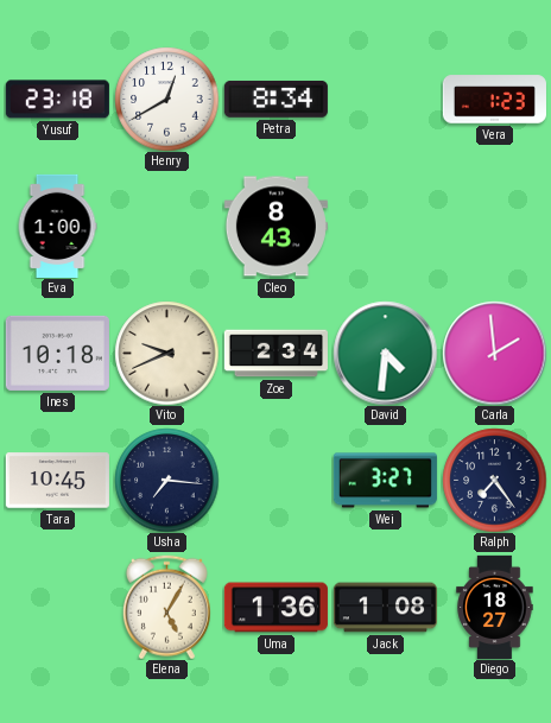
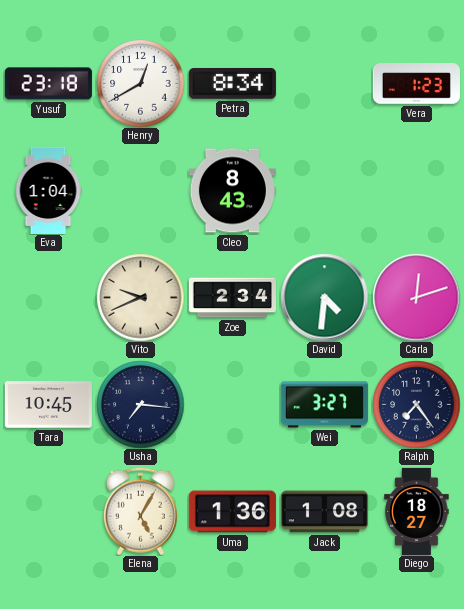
Eva: 1:00 -> 1:04 (48, 190)
Ines: 10:18 -> none (57, 353)
Carla: 1:59 -> 12:12 (416, 297)
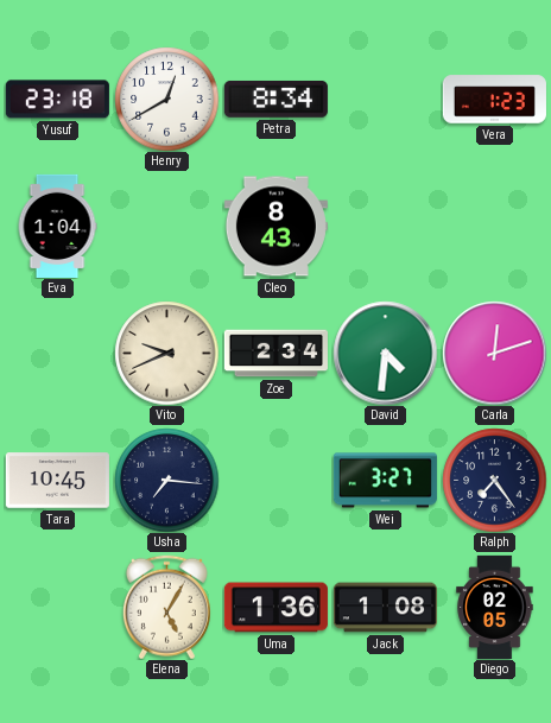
Diego: 18:27 -> 02:05 (495, 607)
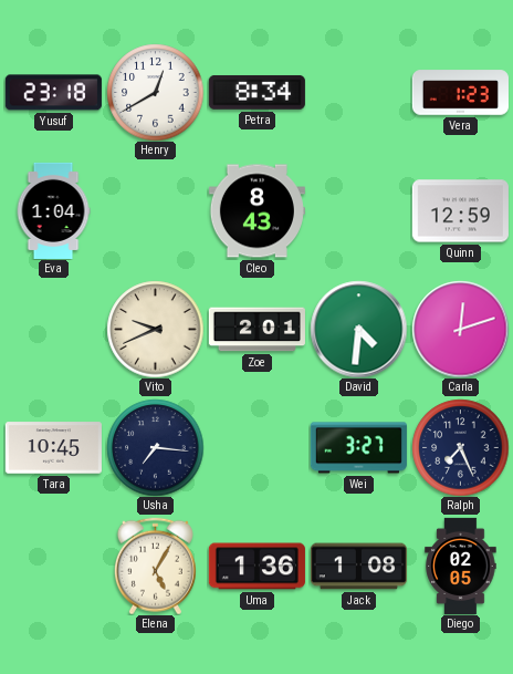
Quinn: none -> 12:59 (460, 211)
Zoe: 2:34 -> 2:01 (256, 330)
Ralph: 7:24 -> 7:26 (460, 447)
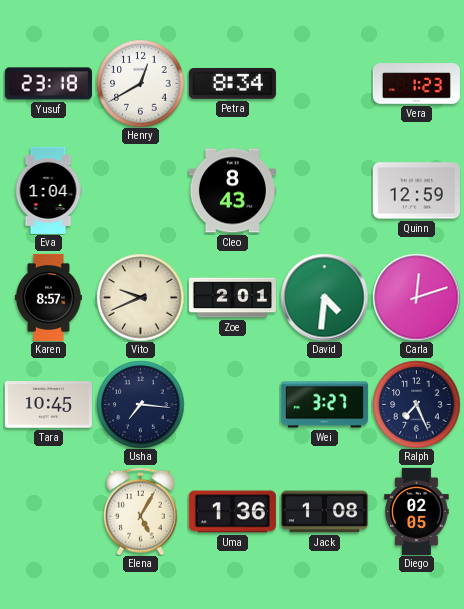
Karen: none -> 8:57 (48, 297)
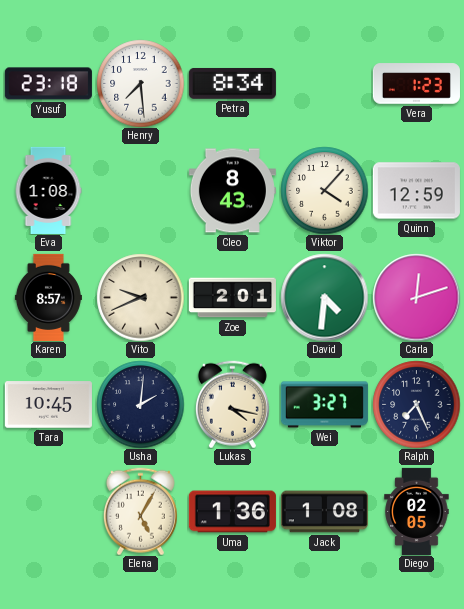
Henry: 12:40 -> 7:29 (140, 83)
Eva: 1:04 -> 1:08 (48, 190)
Viktor: none -> 4:07 (324, 190)
Usha: 7:16 -> 2:01 (140, 404)
Lukas: none -> 4:17 (232, 404)
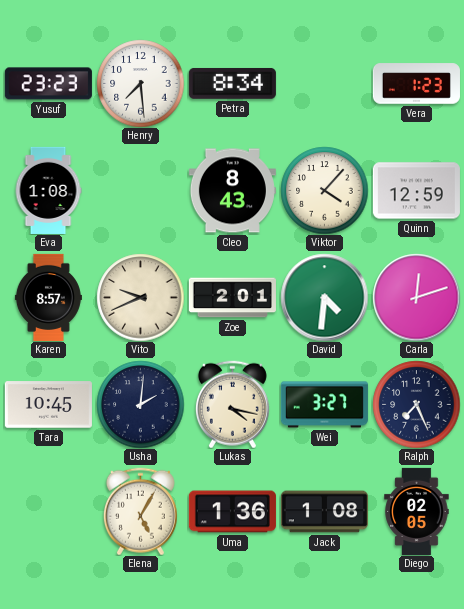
Yusuf: 23:18 -> 23:23 (48, 84)
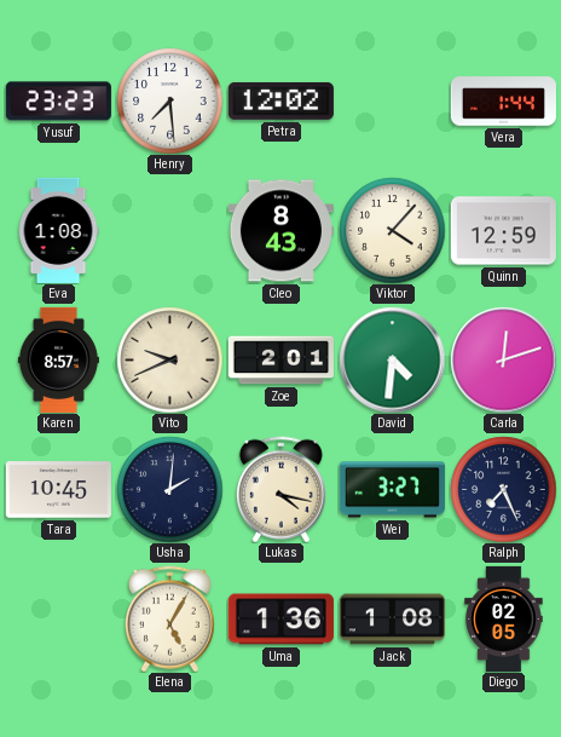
Petra: 8:34 -> 12:02 (280, 100)
Vera: 1:23 -> 1:44 (503, 102)
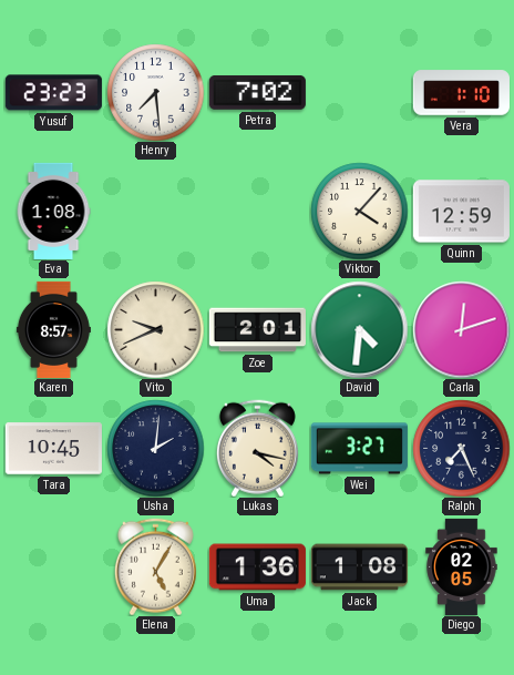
Petra: 12:02 -> 7:02 (257, 92)
Vera: 1:44 -> 1:10 (461, 93)
Cleo: 8:43 -> none (280, 231)
